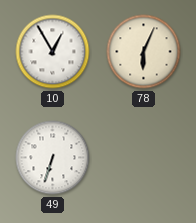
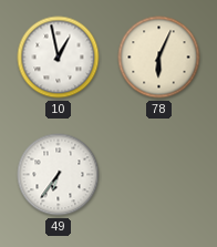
10: 12:55 -> 12:58 (59, 58)
49: 6:33 -> 6:36 (59, 175)
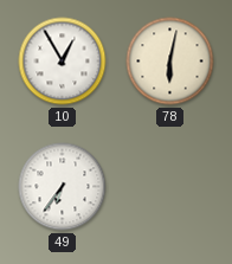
10: 12:58 -> 12:55 (63, 62)
78: 6:04 -> 6:02 (170, 62)
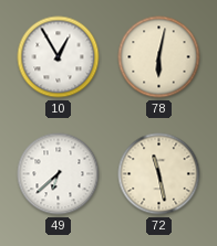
49: 6:36 -> 6:38 (59, 174)
72: none -> 11:28 (159, 174)
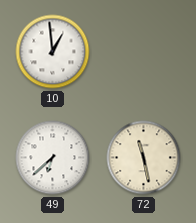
10: 12:55 -> 12:59 (53, 52)
78: 6:02 -> none (159, 57)
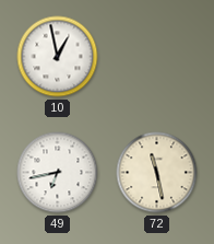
10: 12:59 -> 12:58 (58, 57)
49: 6:38 -> 6:43 (58, 173)
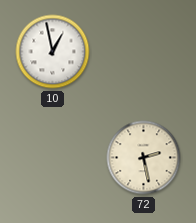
49: 6:43 -> none (58, 173)
72: 11:28 -> 2:28 (144, 158)
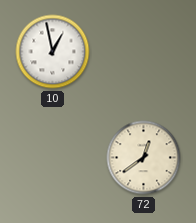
72: 2:28 -> 12:39 (144, 158)
